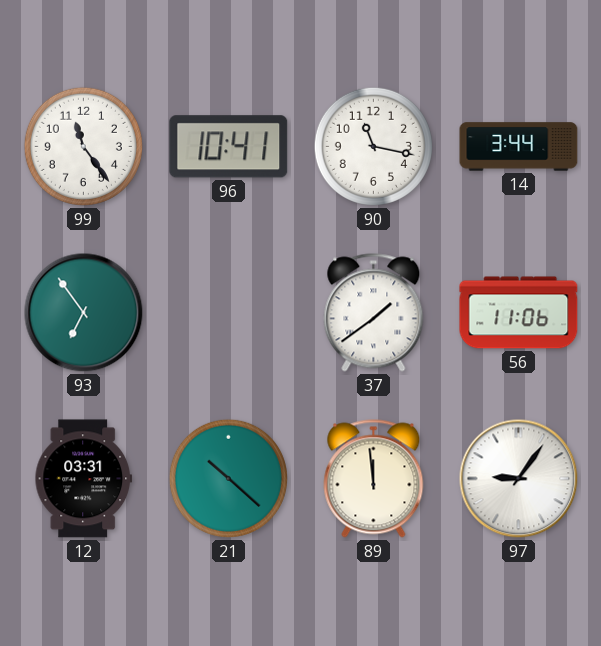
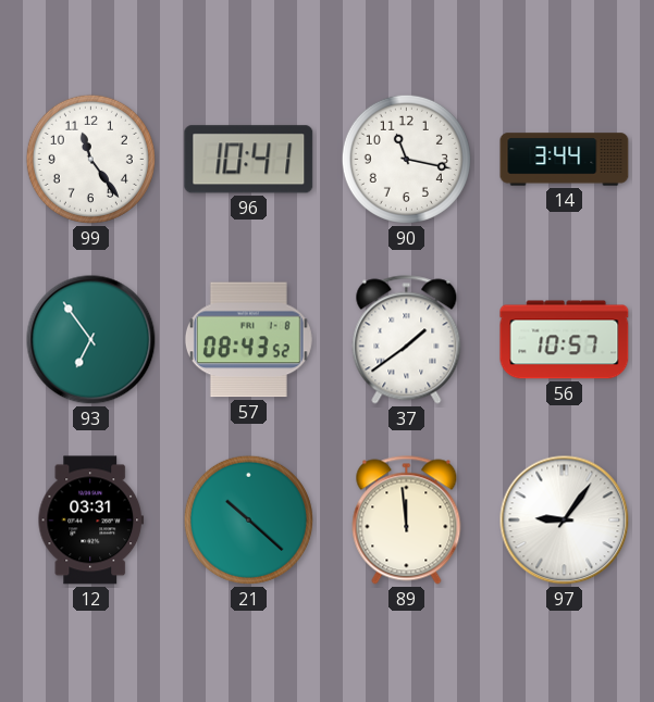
57: none -> 08:43 (248, 340)
56: 11:06 -> 10:57 (565, 340)
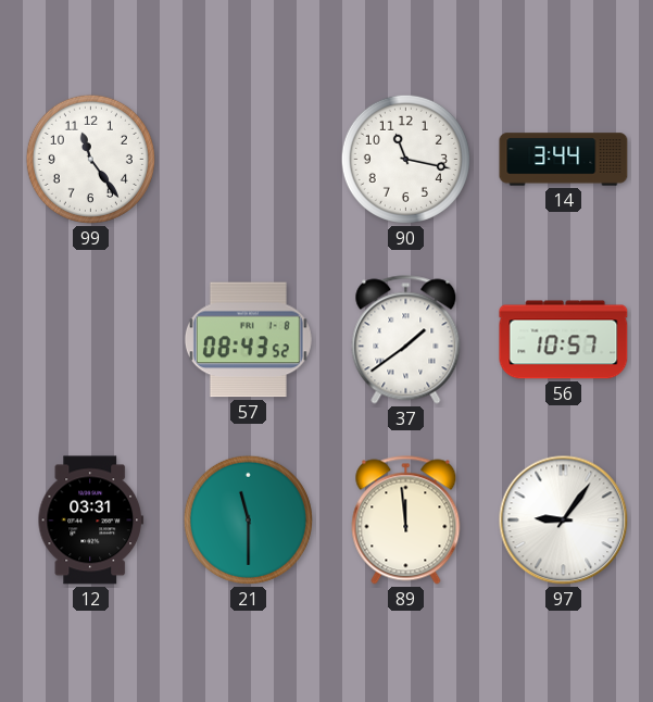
96: 10:41 -> none (249, 160)
93: 6:54 -> none (91, 340)
21: 10:22 -> 11:30 (248, 519)
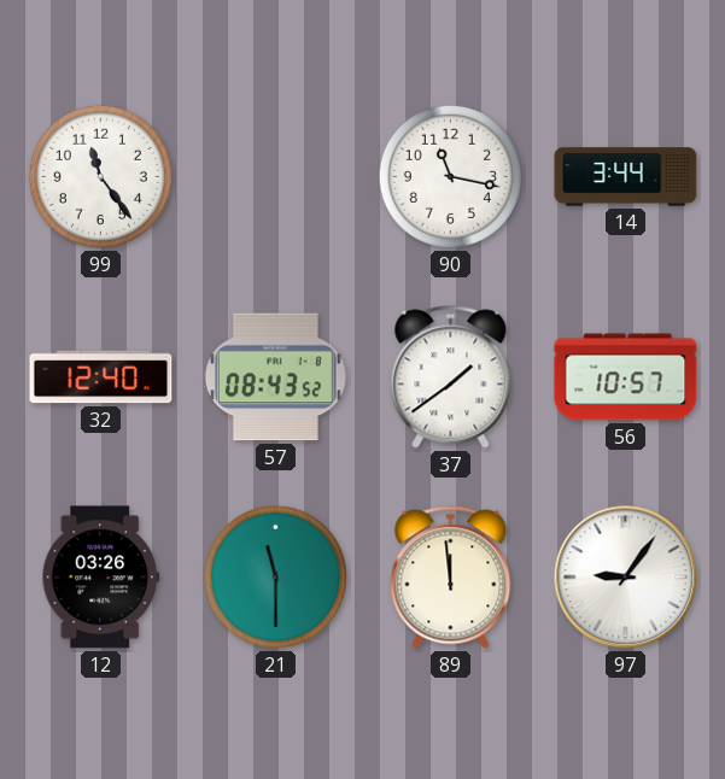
32: none -> 12:40 (101, 377)
12: 03:31 -> 03:26 (100, 578)
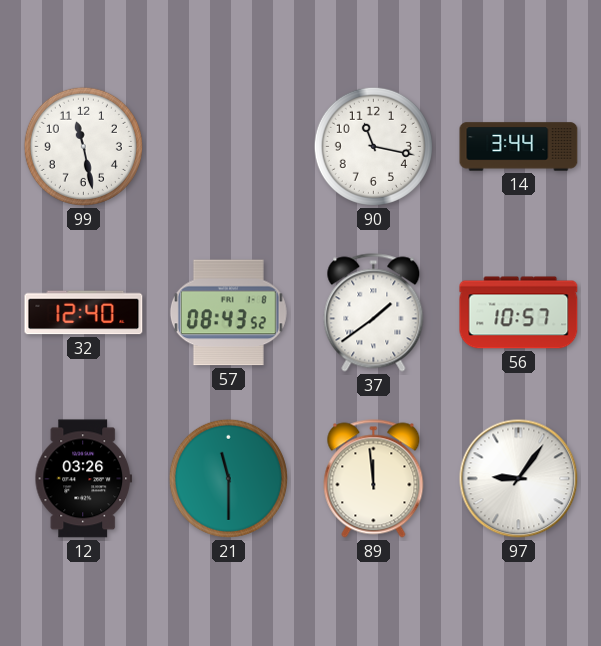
99: 11:24 -> 11:28 (83, 146)
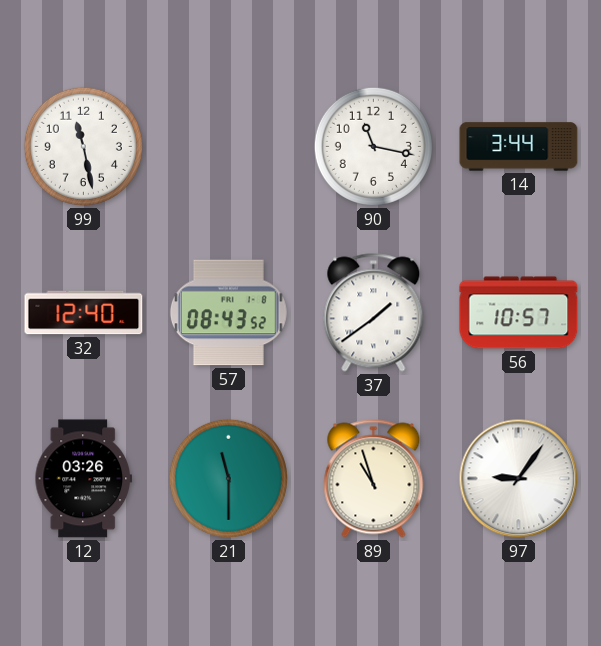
89: 11:59 -> 10:57 (374, 479)
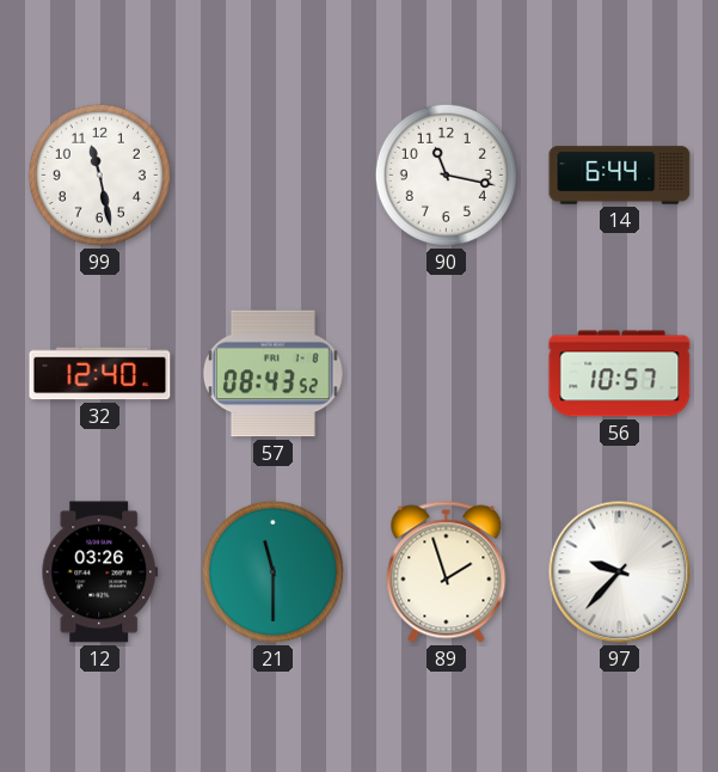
14: 3:44 -> 6:44 (620, 176)
37: 1:39 -> none (374, 313)
89: 10:57 -> 1:57 (447, 572)
97: 9:06 -> 9:37 (620, 572)
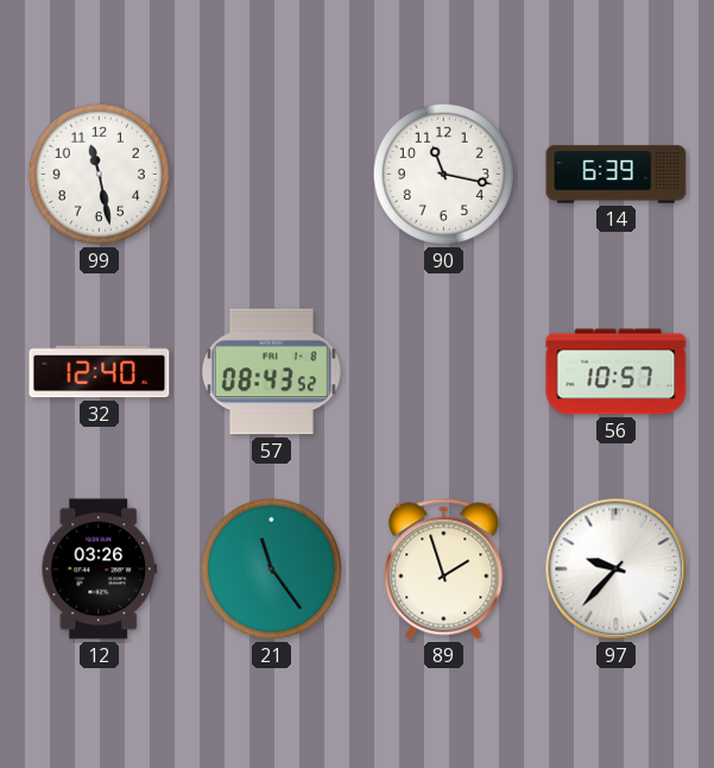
14: 6:44 -> 6:39 (617, 175)
21: 11:30 -> 11:24 (271, 568)
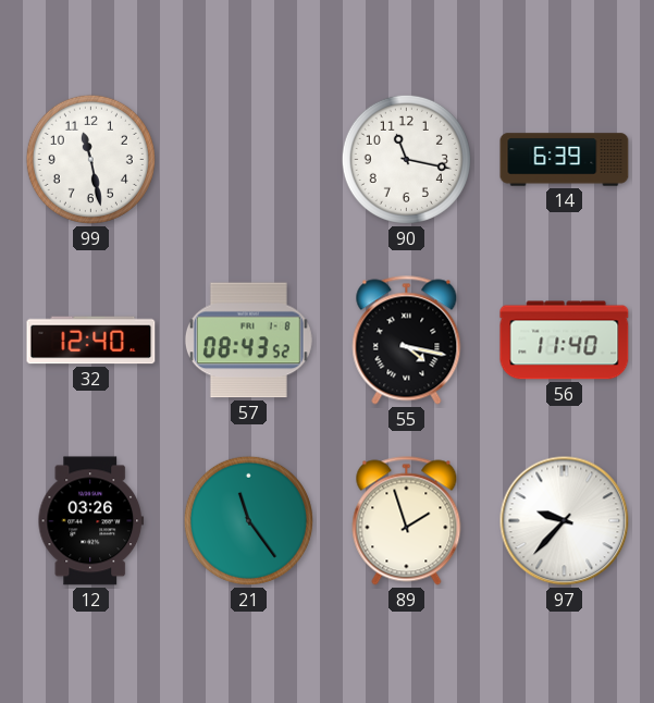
55: none -> 4:17 (407, 341)
56: 10:57 -> 11:40 (565, 341)
